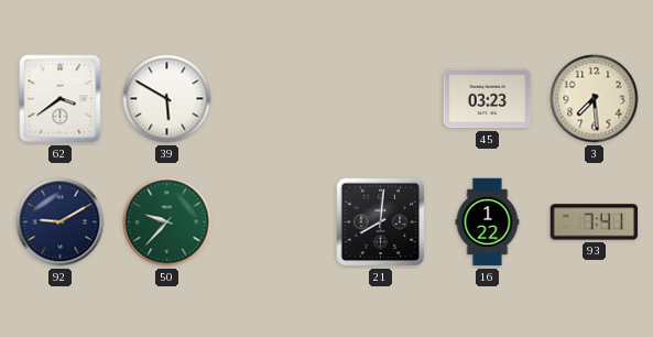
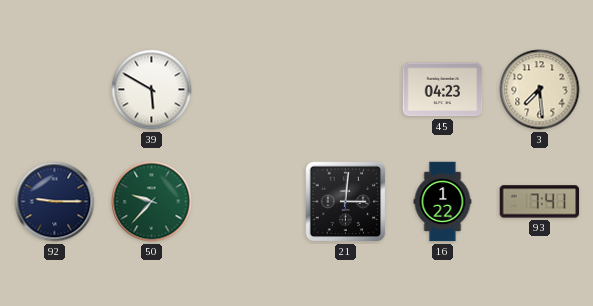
62: 3:39 -> none (61, 99)
45: 03:23 -> 04:23 (443, 90)
92: 9:10 -> 9:15 (55, 202)
21: 8:01 -> 3:01 (346, 202)
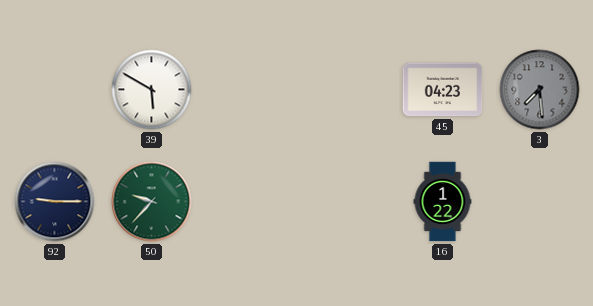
3 dial: cream -> grey (540, 90)
21: 3:01 -> none (346, 202)
93: 7:41 -> none (540, 202)
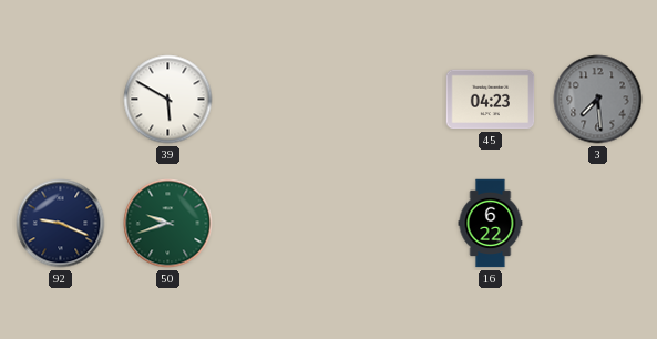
92: 9:15 -> 9:19 (61, 224)
50: 9:37 -> 9:42 (168, 224)
16: 1:22 -> 6:22 (491, 224)
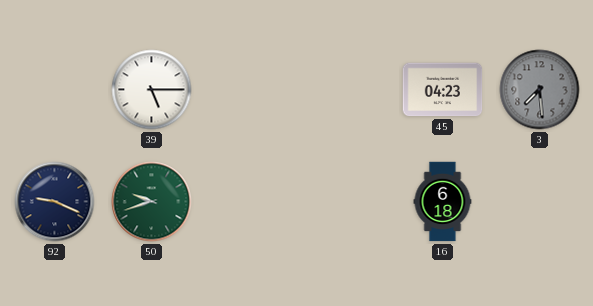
39: 5:50 -> 5:15 (152, 90)
16: 6:22 -> 6:18 (443, 202)
